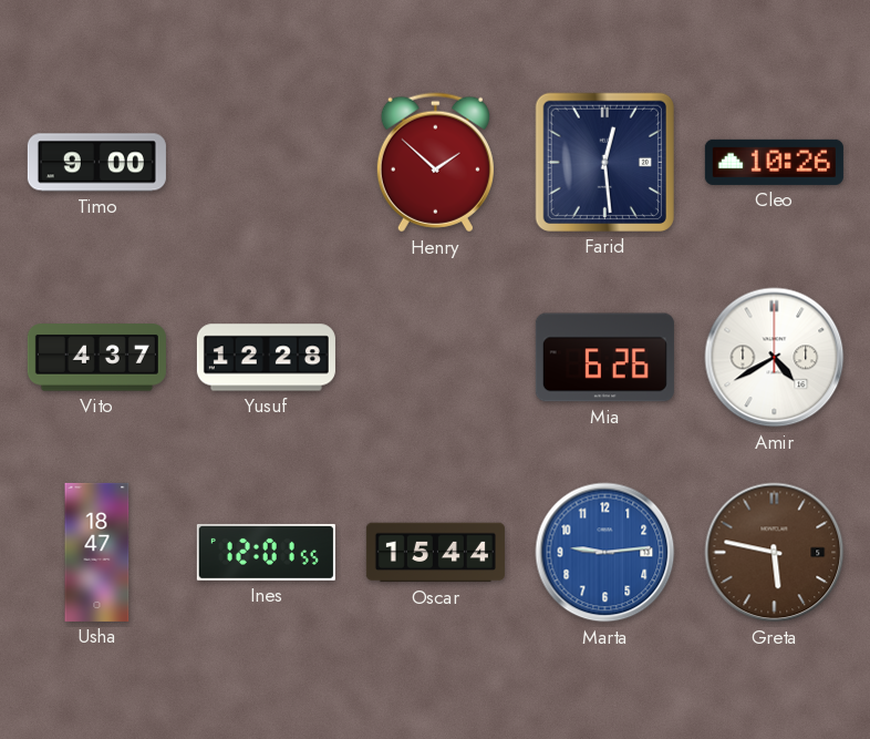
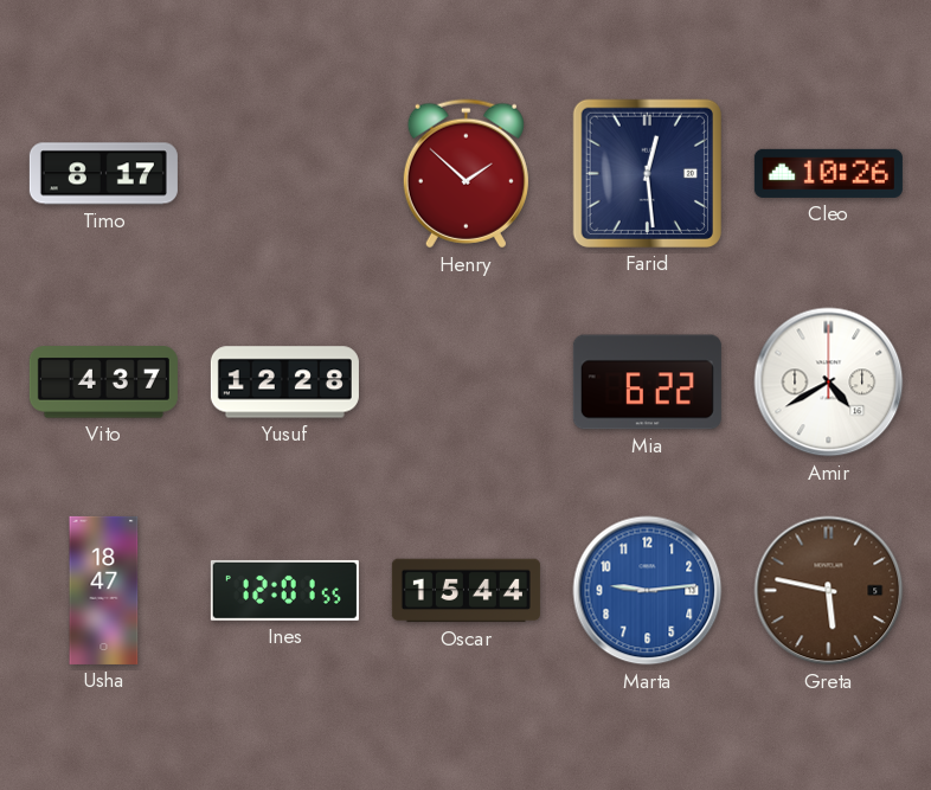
Timo: 9:00 -> 8:17 (103, 174)
Mia: 6:26 -> 6:22 (647, 383)
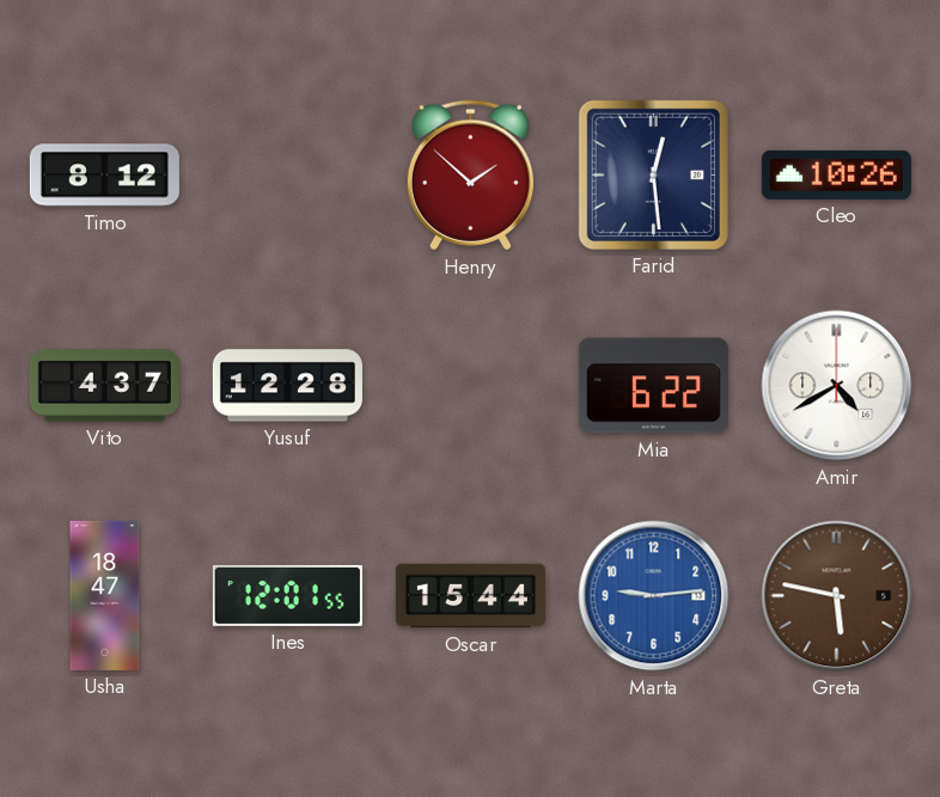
Timo: 8:17 -> 8:12 (104, 176)
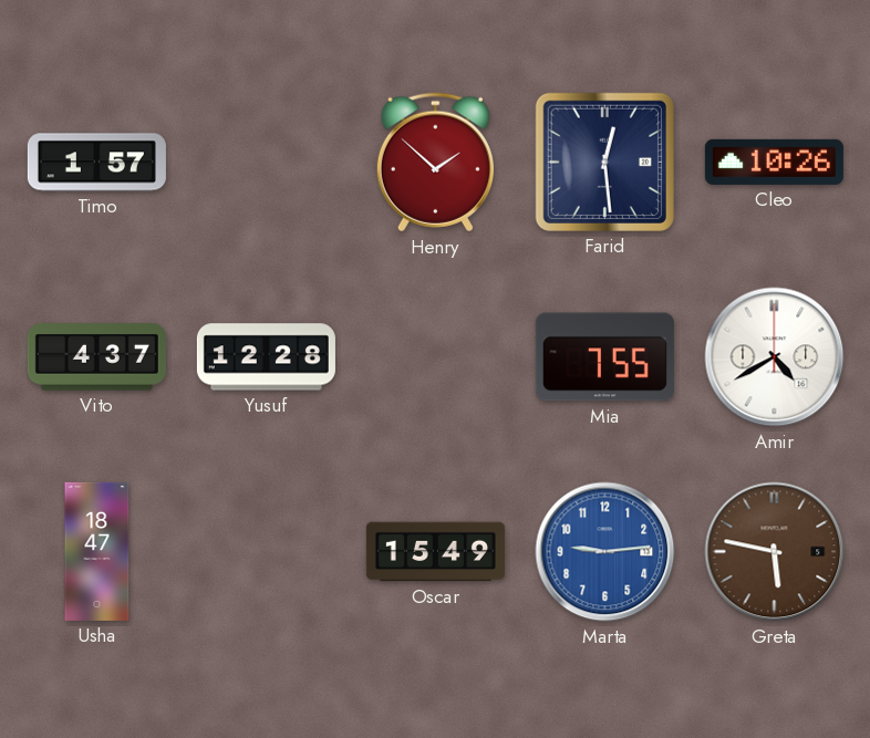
Timo: 8:12 -> 1:57 (96, 163)
Mia: 6:22 -> 7:55 (604, 357)
Ines: 12:01 -> none (287, 595)
Oscar: 15:44 -> 15:49 (435, 552)
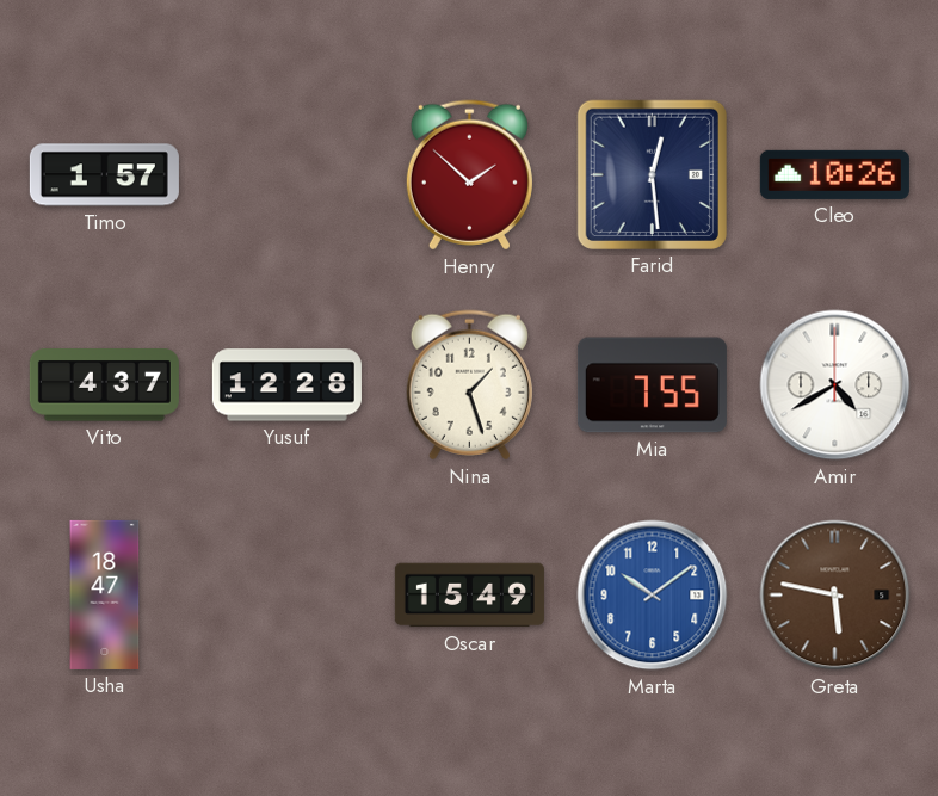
Nina: none -> 1:27 (469, 385)
Marta: 9:14 -> 10:09 (653, 596)
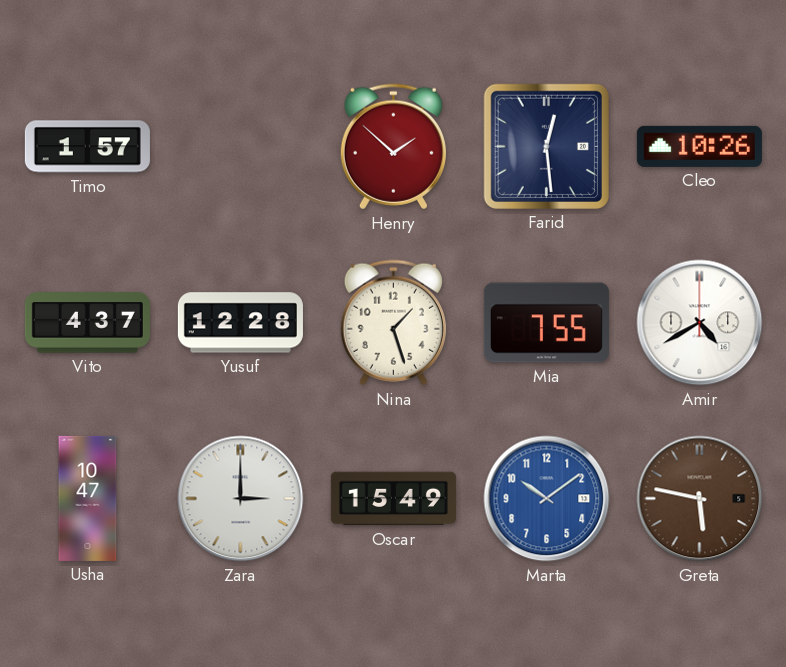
Usha: 18:47 -> 10:47 (88, 498)
Zara: none -> 3:00 (241, 499)
